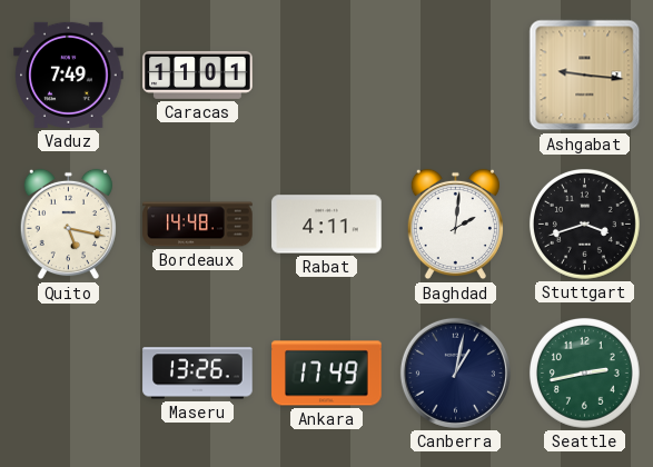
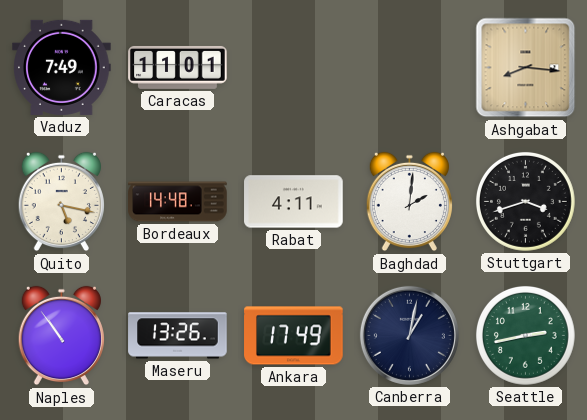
Ashgabat: 9:16 -> 8:16 (526, 68)
Naples: none -> 10:54 (61, 336)
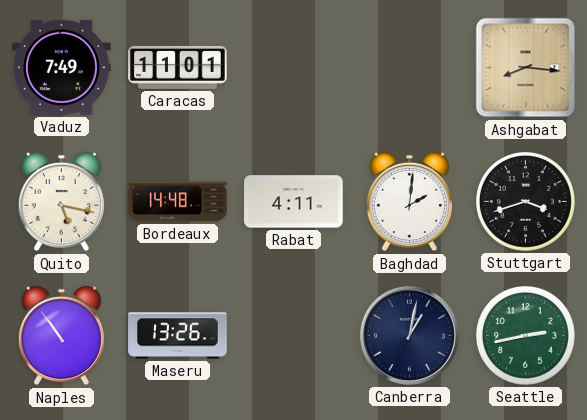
Ankara: 17:49 -> none (294, 336)
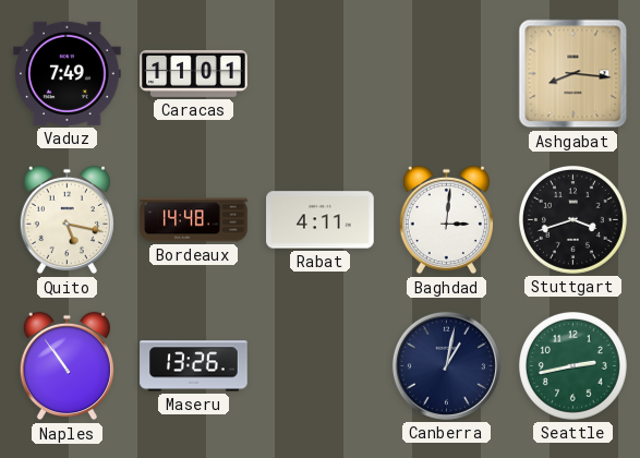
Baghdad: 2:01 -> 3:01 (446, 220)
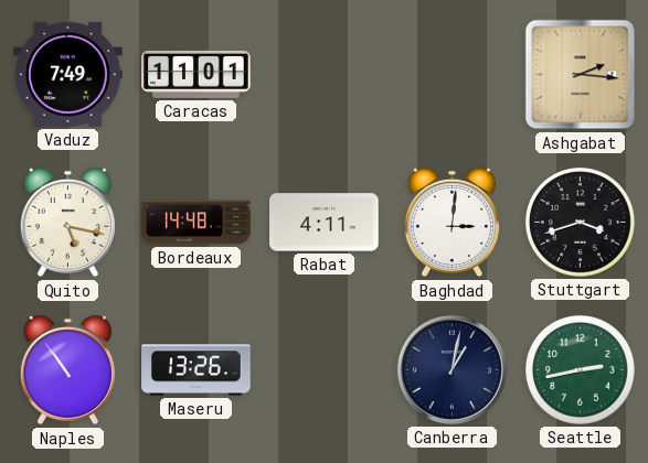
Ashgabat: 8:16 -> 2:16 (581, 75)
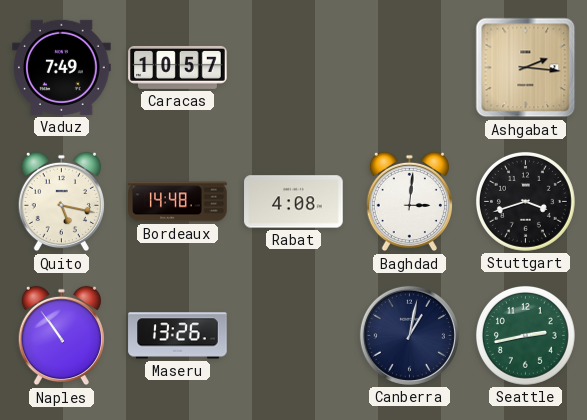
Caracas: 11:01 -> 10:57 (178, 67)
Rabat: 4:11 -> 4:08 (294, 202)
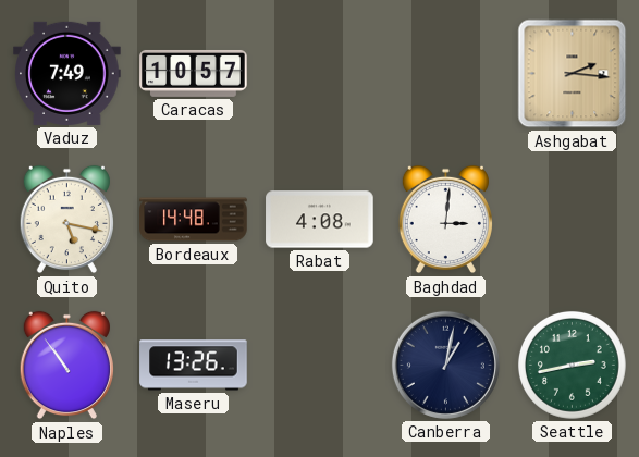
Stuttgart: 3:42 -> none (525, 201)
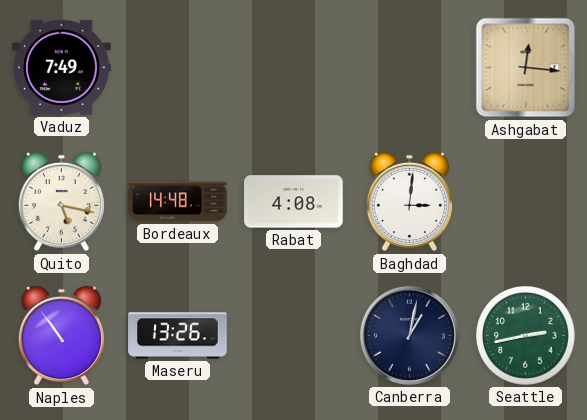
Caracas: 10:57 -> none (194, 73)
Ashgabat: 2:16 -> 12:16 (526, 68)
